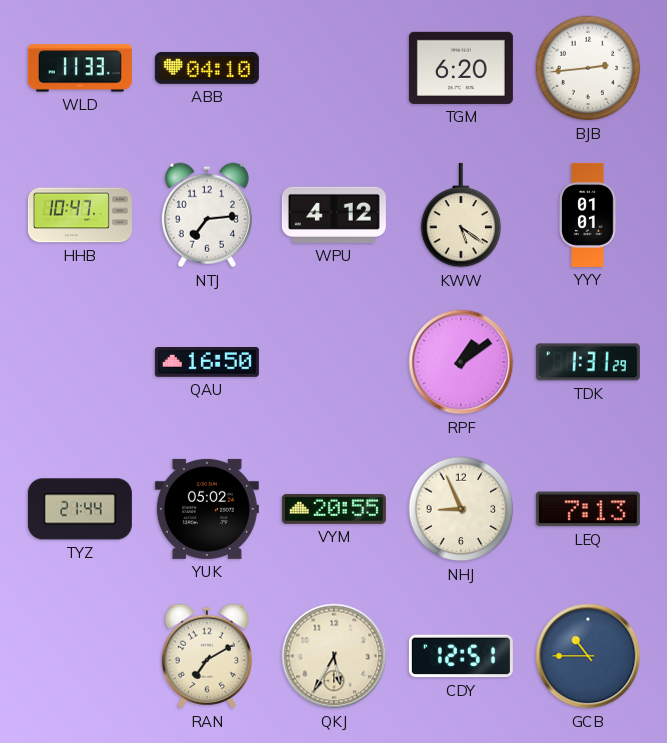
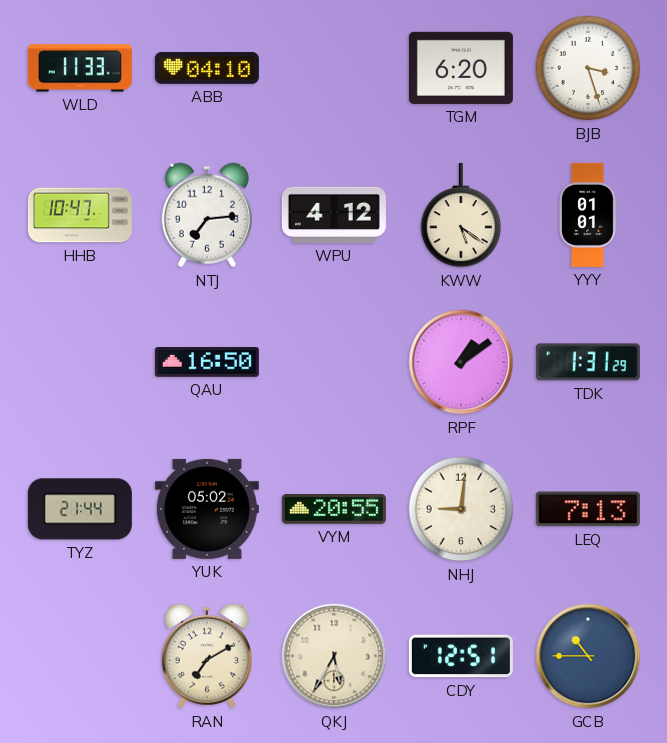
BJB: 2:44 -> 3:27 (588, 68)
NHJ: 8:56 -> 9:01 (461, 509)
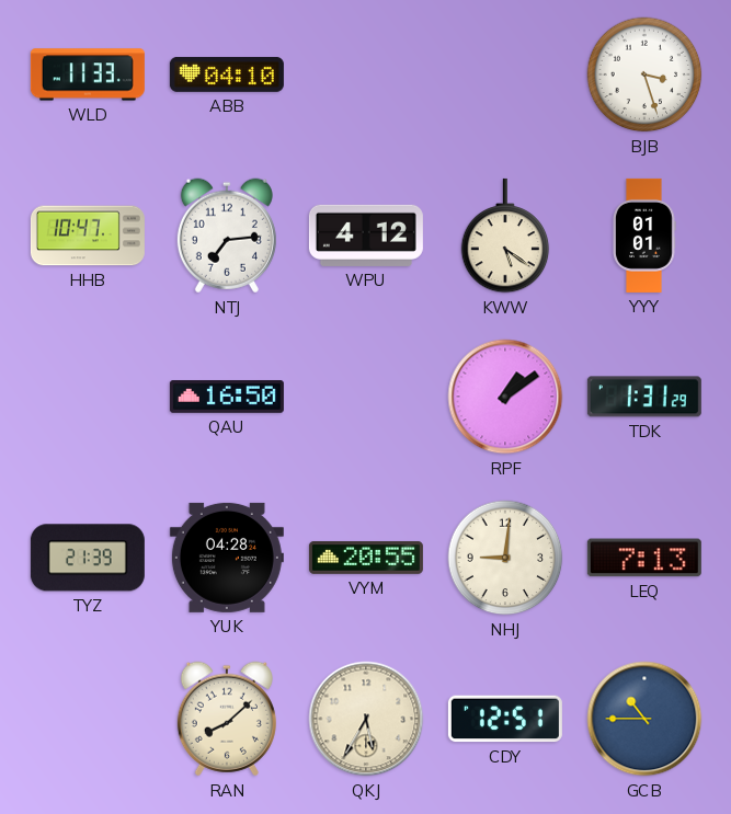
TGM: 6:20 -> none (461, 68)
TYZ: 21:44 -> 21:39 (88, 558)
YUK: 05:02 -> 04:28 (227, 558)
RAN: 7:10 -> 8:08 (227, 719)
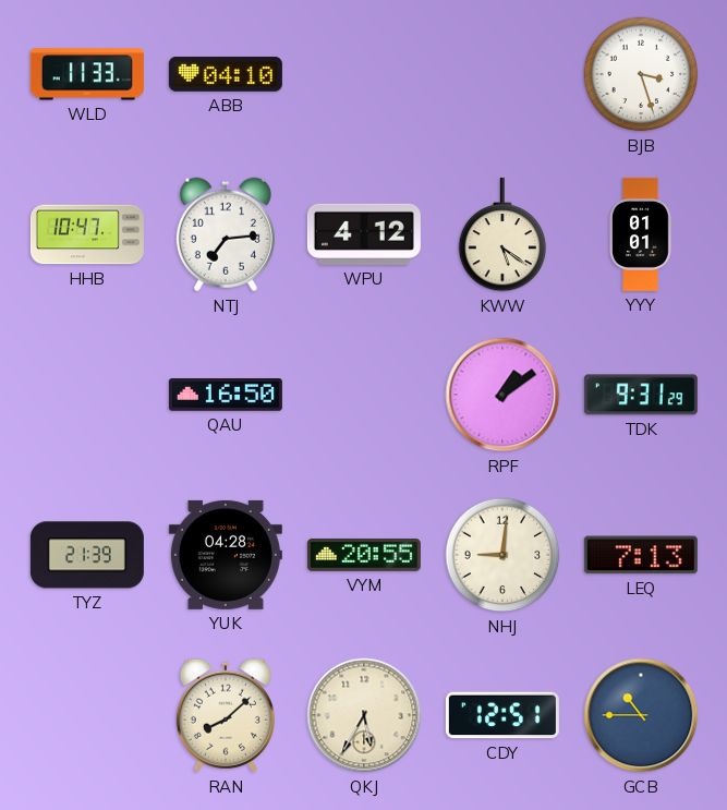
TDK: 1:31 -> 9:31 (641, 395)
